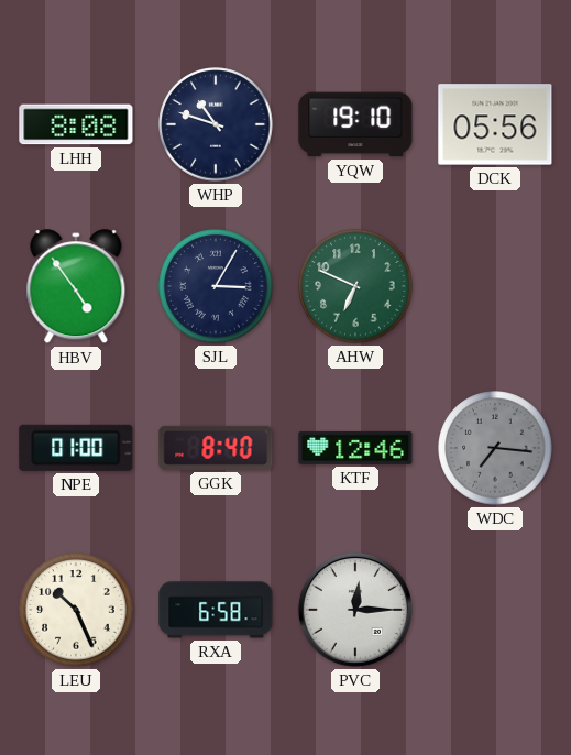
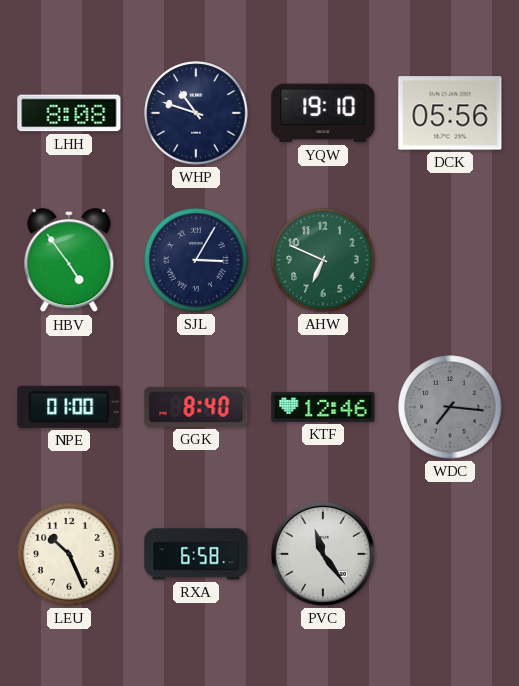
PVC: 12:15 -> 11:24 (323, 554)
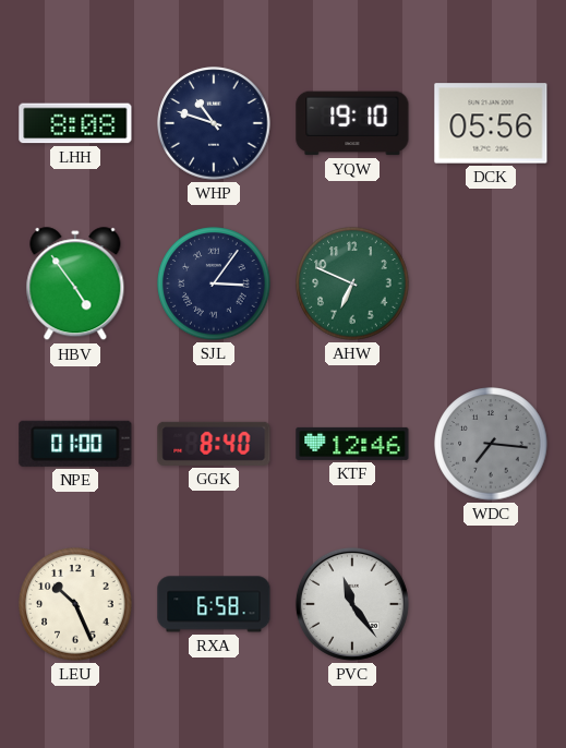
SJL: 3:05 -> 3:06 (214, 283)
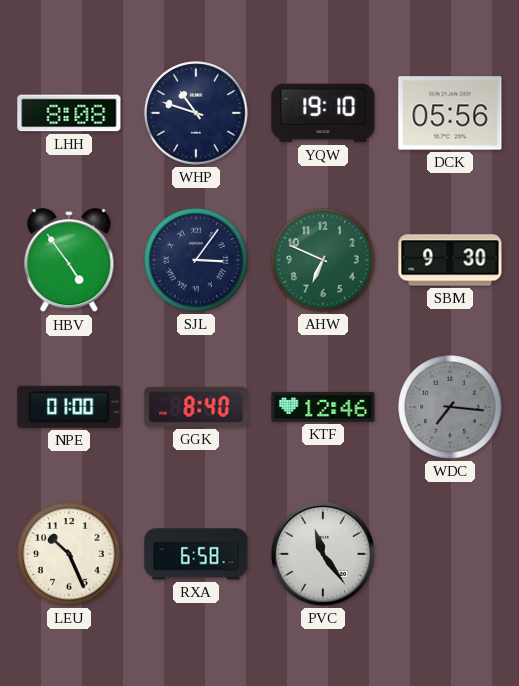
SBM: none -> 9:30 (450, 260)
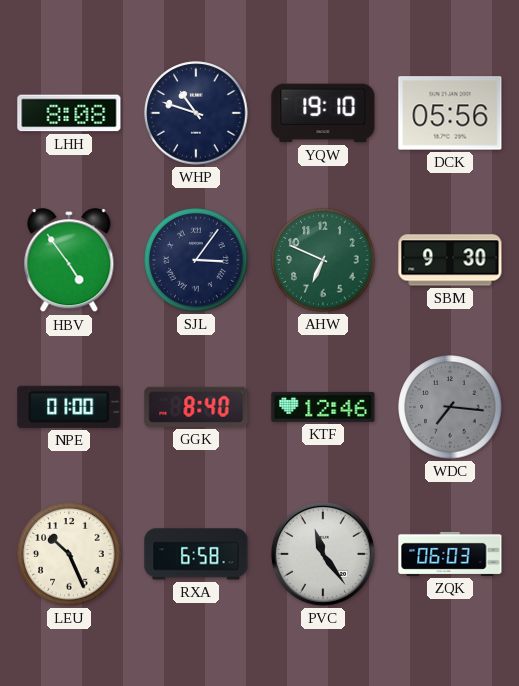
ZQK: none -> 06:03 (450, 554)
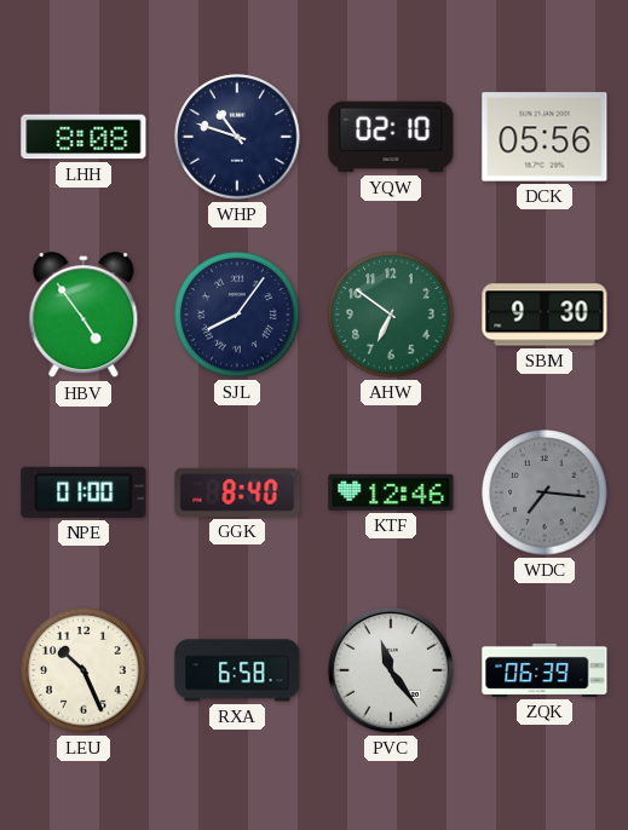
YQW: 19:10 -> 02:10 (391, 137)
SJL: 3:06 -> 8:06 (237, 315)
AHW: 6:49 -> 6:51 (391, 315)
ZQK: 06:03 -> 06:39 (545, 670)
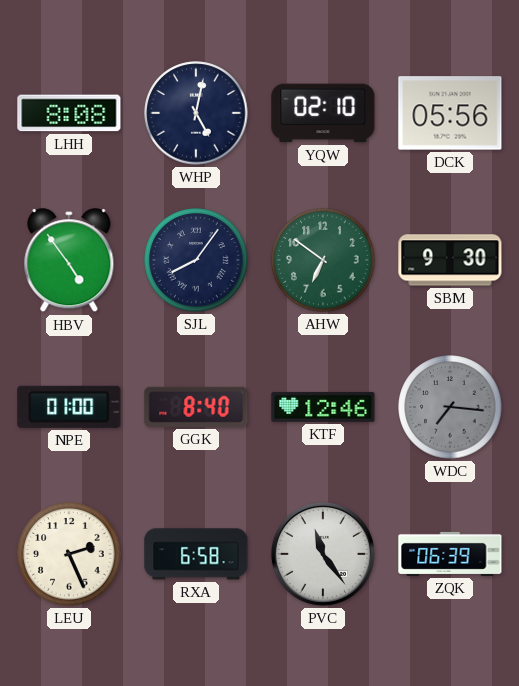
WHP: 10:48 -> 5:02 (196, 113)
LEU: 10:26 -> 2:26 (69, 554)
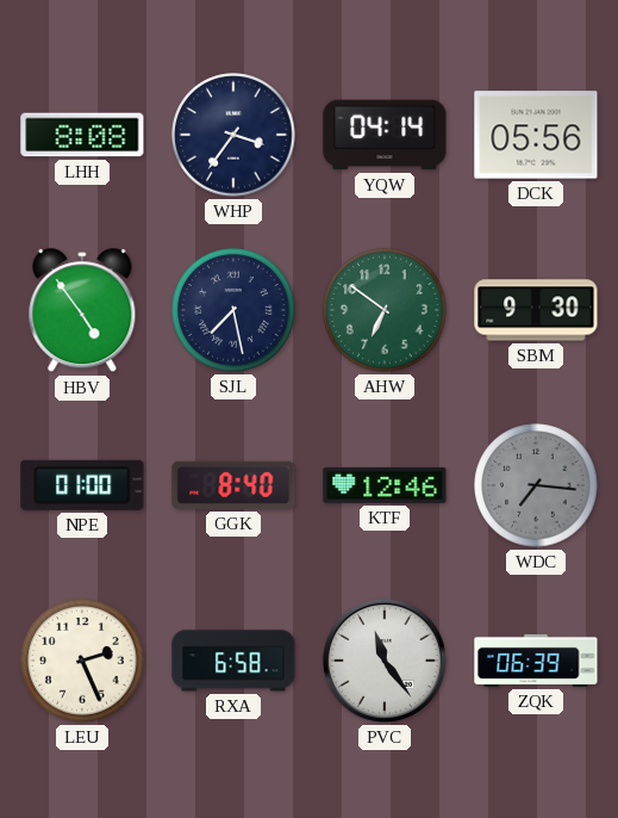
WHP: 5:02 -> 3:36 (233, 135)
YQW: 02:10 -> 04:14 (385, 135)
SJL: 8:06 -> 7:28 (233, 310)
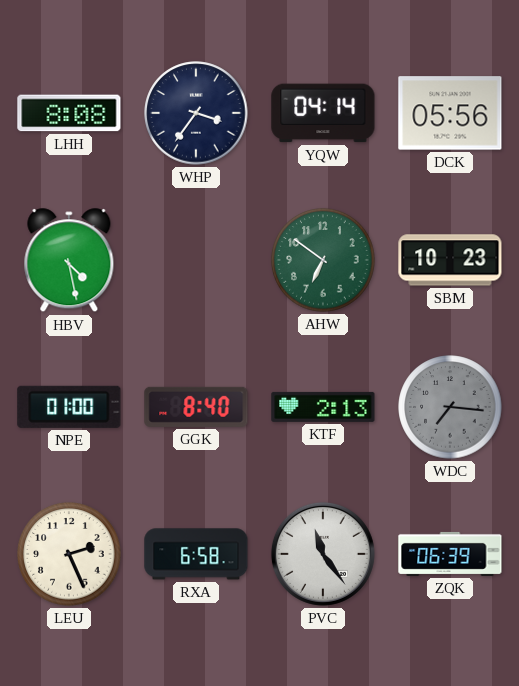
HBV: 4:54 -> 4:28 (69, 261)
SJL: 7:28 -> none (233, 310)
SBM: 9:30 -> 10:23 (450, 260)
KTF: 12:46 -> 2:13 (323, 407)
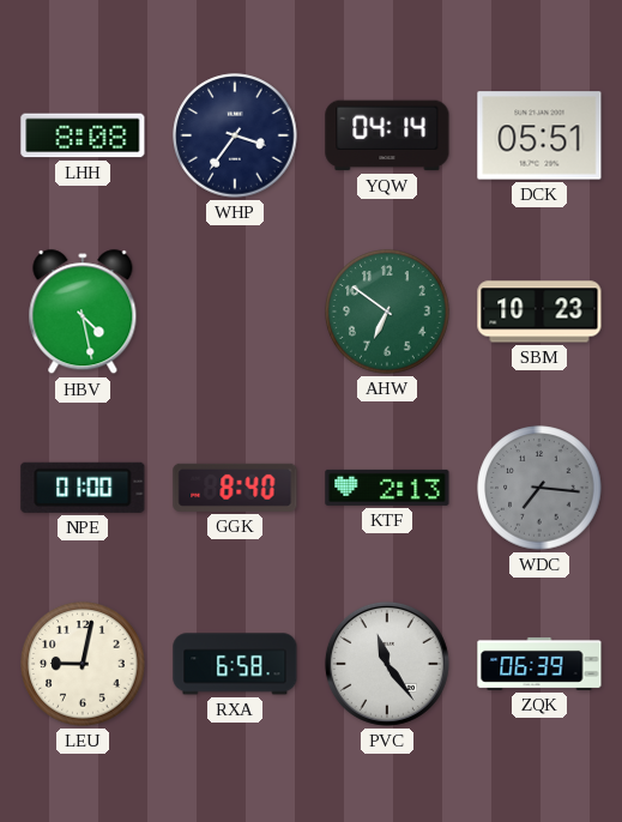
DCK: 05:56 -> 05:51 (539, 135)
LEU: 2:26 -> 9:02 (83, 664)
